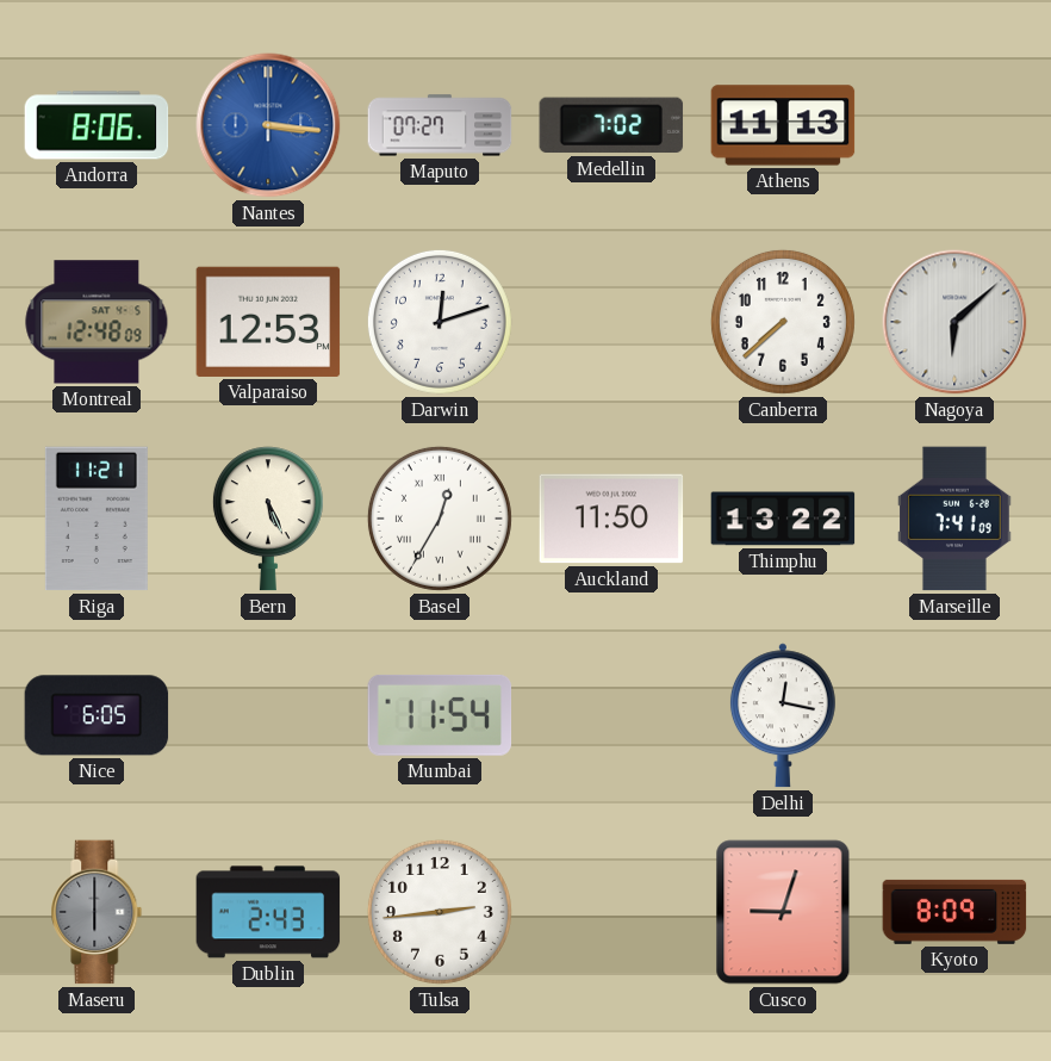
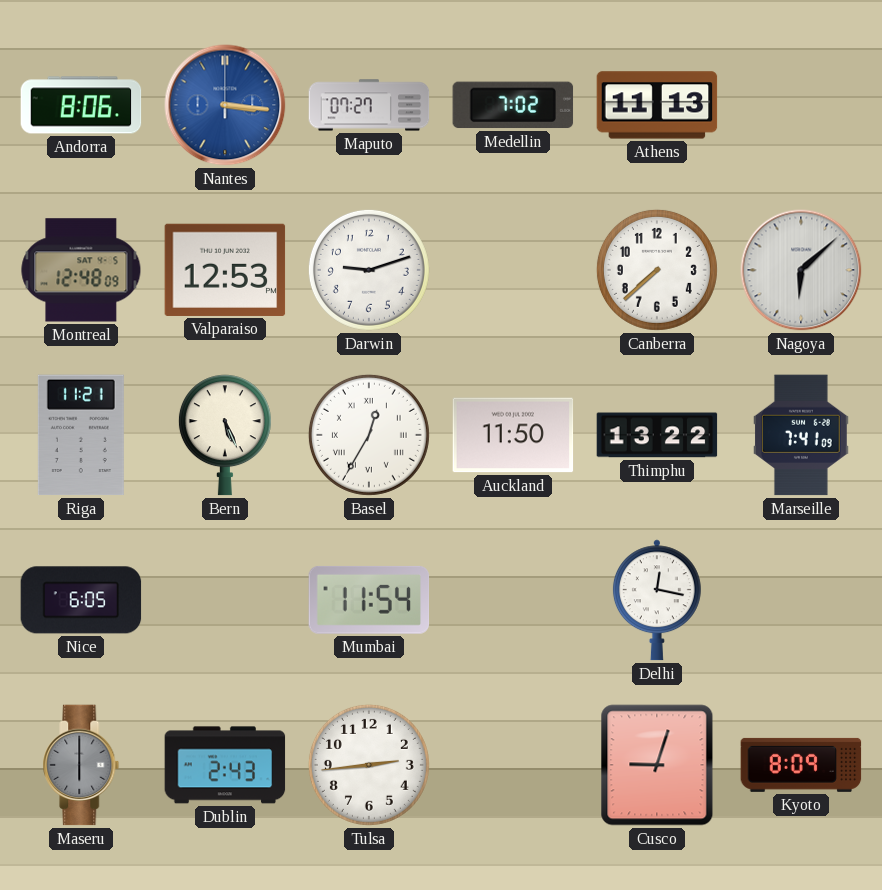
Darwin: 12:12 -> 9:12 (369, 270)
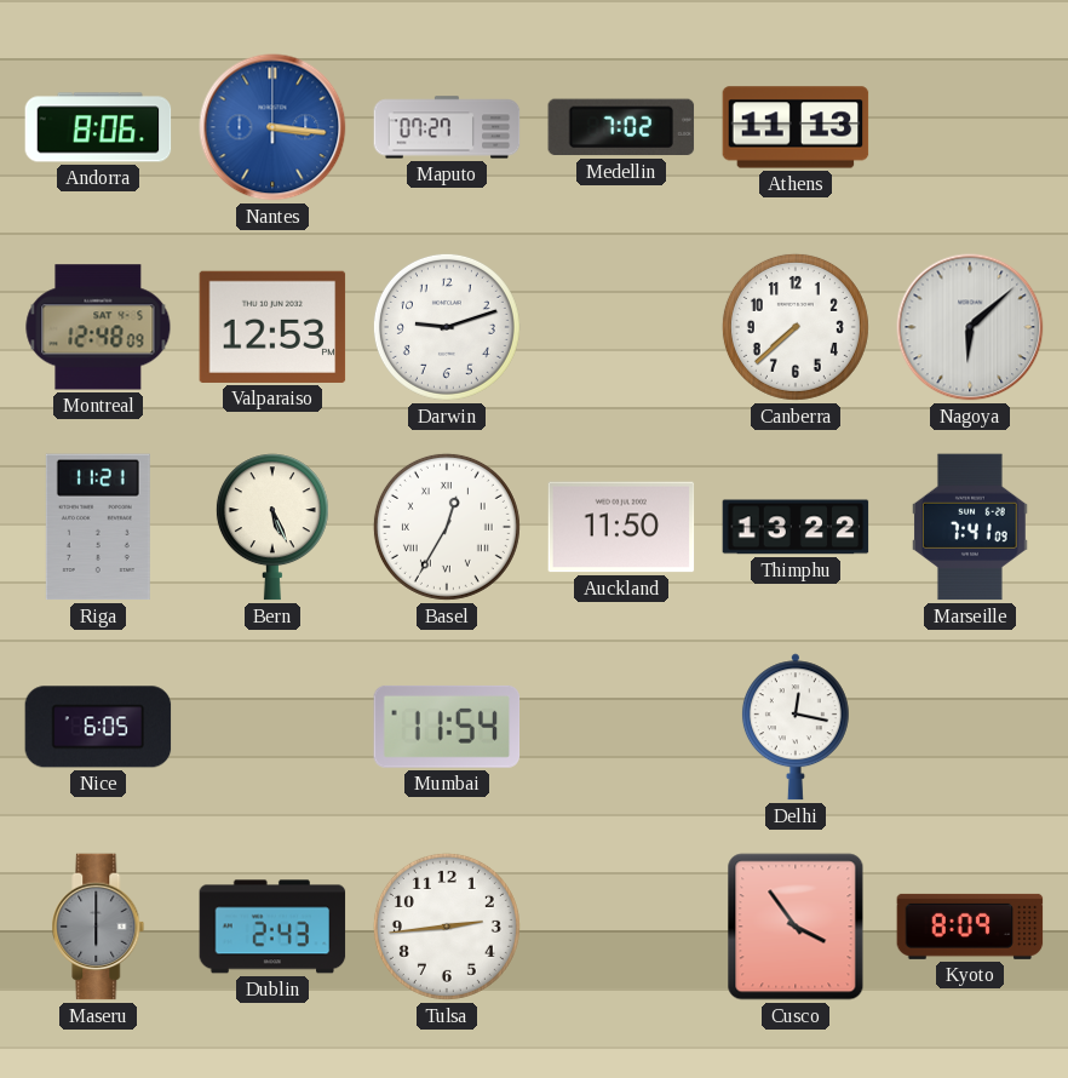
Cusco: 9:03 -> 3:54 (796, 927)
